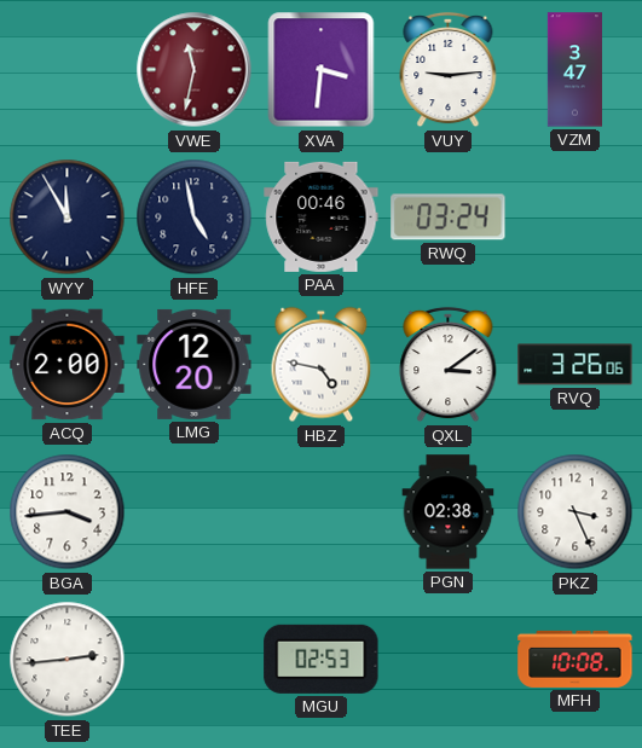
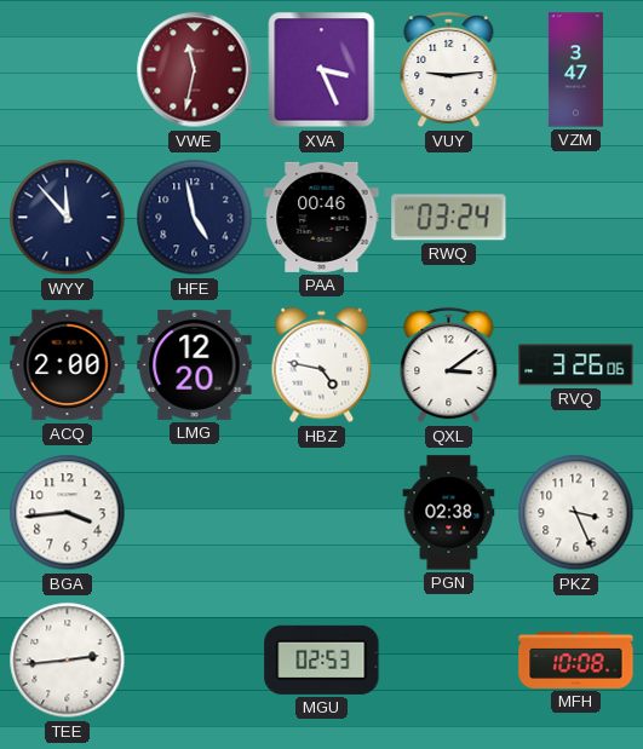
XVA: 3:31 -> 3:26 (322, 70)
WYY: 11:55 -> 11:53 (68, 218)
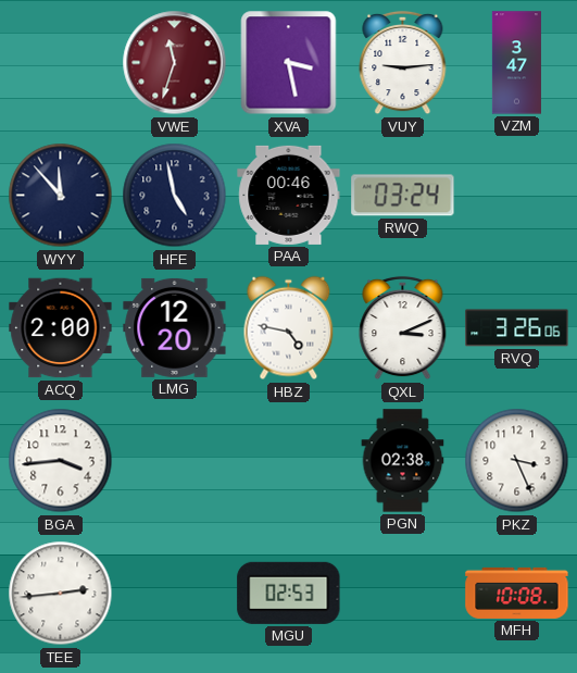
VWE: 11:32 -> 11:33 (175, 63)
XVA: 3:26 -> 3:28 (289, 63)
QXL: 3:09 -> 3:11 (403, 328)
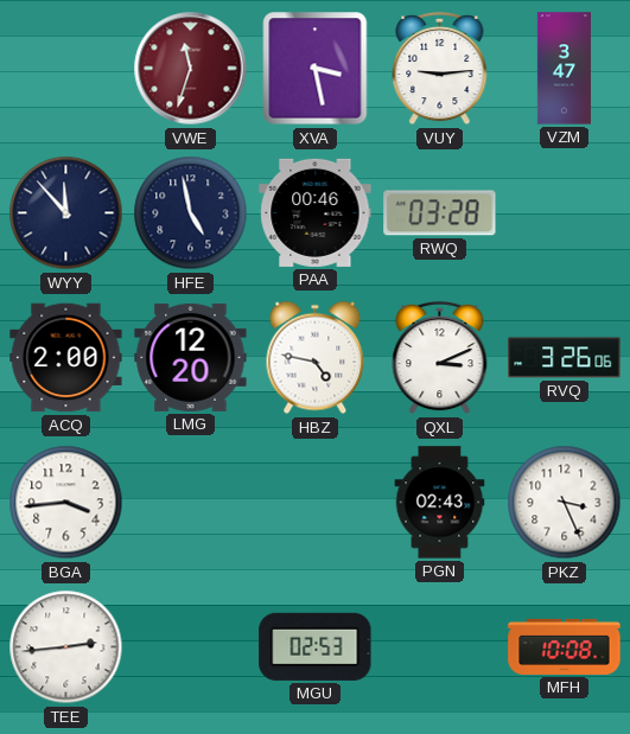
RWQ: 03:24 -> 03:28 (440, 213)
PGN: 02:38 -> 02:43 (440, 503)
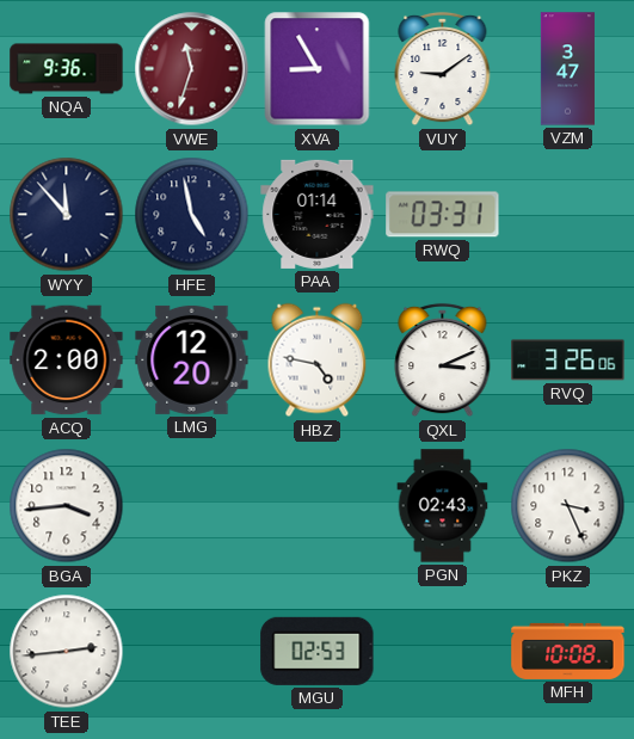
NQA: none -> 9:36 (67, 69)
XVA: 3:28 -> 8:55 (318, 69)
VUY: 9:14 -> 9:09 (443, 69)
PAA: 00:46 -> 01:14 (318, 214)
RWQ: 03:28 -> 03:31 (443, 215)
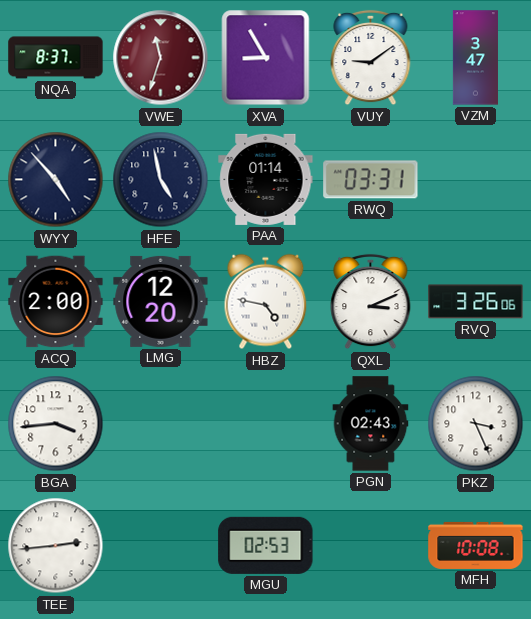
NQA: 9:36 -> 8:37 (56, 58)
WYY: 11:53 -> 4:53 (56, 180)
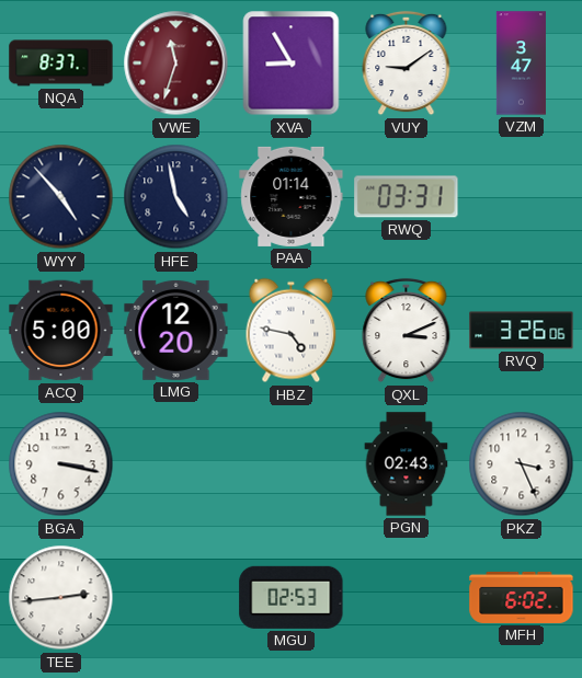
ACQ: 2:00 -> 5:00 (61, 331)
BGA: 3:44 -> 3:17 (61, 464)
MFH: 10:08 -> 6:02 (522, 597)
